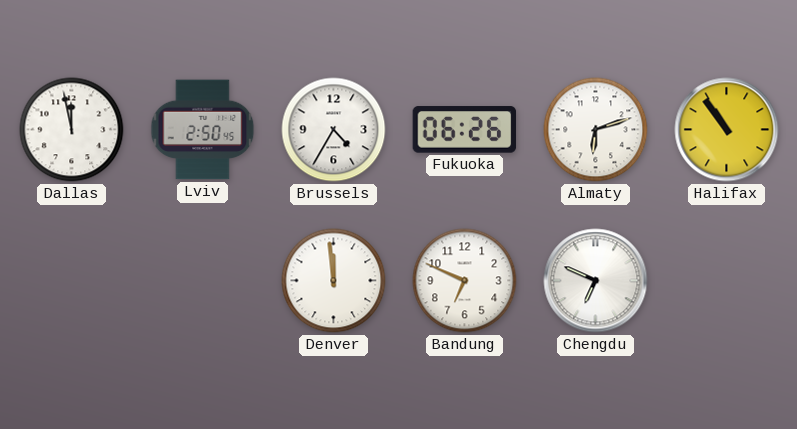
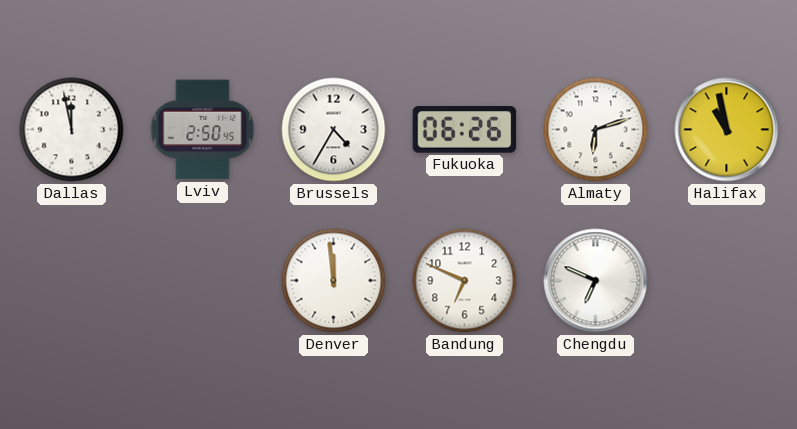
Halifax: 10:54 -> 10:58 (727, 130)
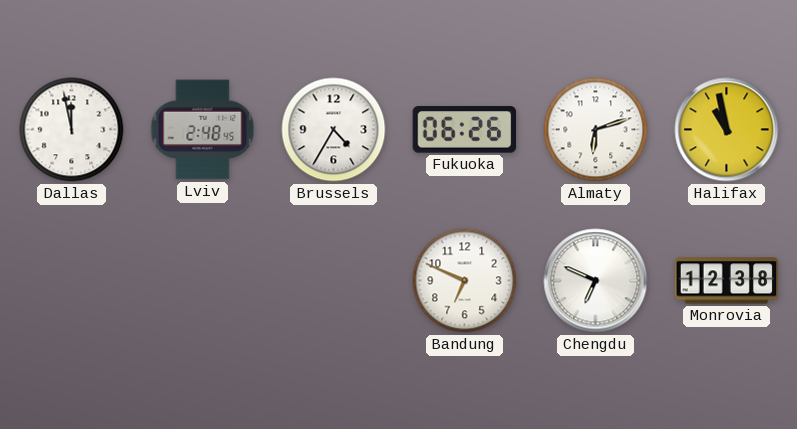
Lviv: 2:50 -> 2:48 (203, 130)
Denver: 11:59 -> none (334, 281)
Monrovia: none -> 12:38 (727, 281)
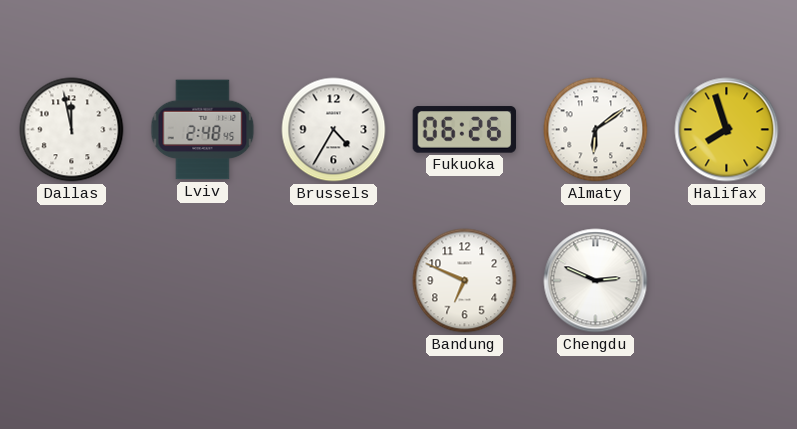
Almaty: 6:12 -> 6:09 (596, 130)
Halifax: 10:58 -> 7:57 (727, 130)
Chengdu: 6:49 -> 2:49 (596, 281)
Monrovia: 12:38 -> none (727, 281)
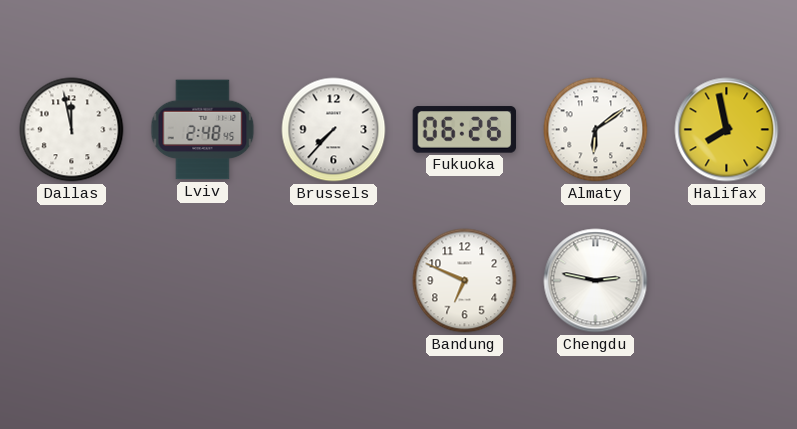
Brussels: 4:35 -> 7:37 (334, 130)
Halifax: 7:57 -> 7:58 (727, 130)
Chengdu: 2:49 -> 2:47 (596, 281)
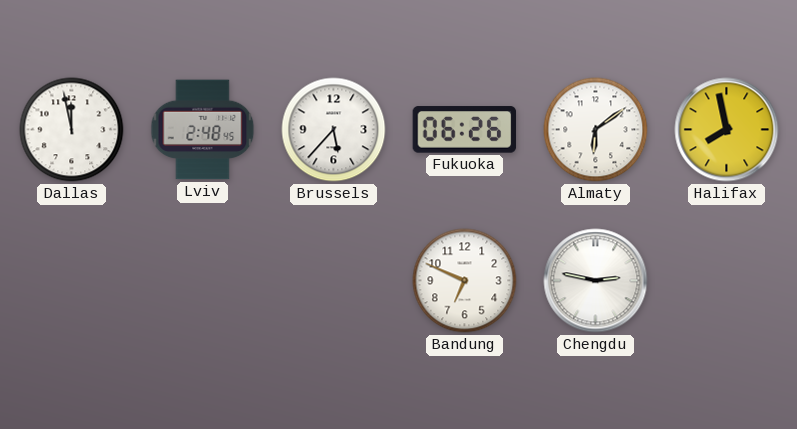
Brussels: 7:37 -> 5:37 (334, 130)
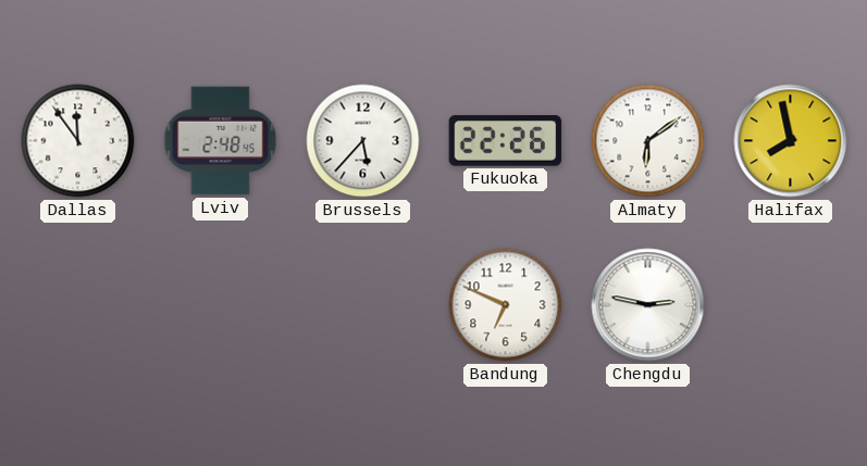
Dallas: 11:58 -> 11:54 (78, 141)
Fukuoka: 06:26 -> 22:26 (506, 141)
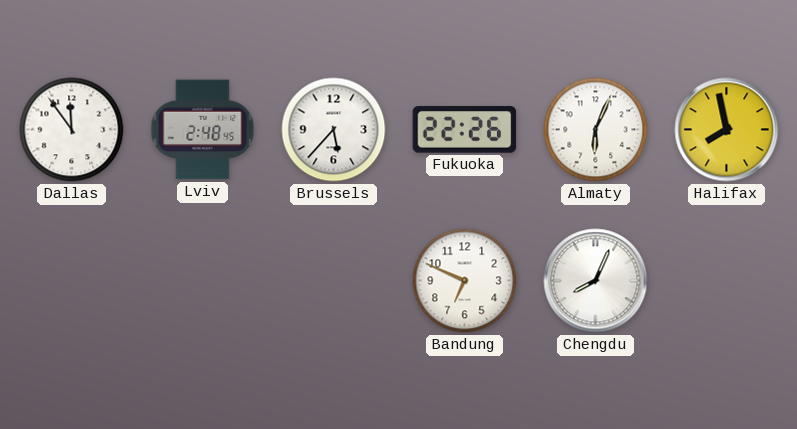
Almaty: 6:09 -> 6:04 (596, 130)
Chengdu: 2:47 -> 8:04 (596, 281)
